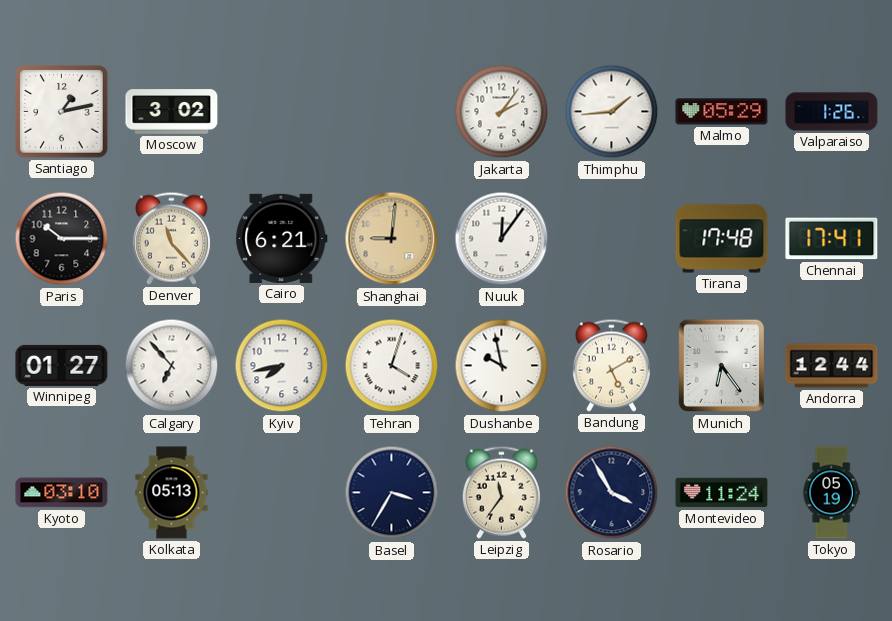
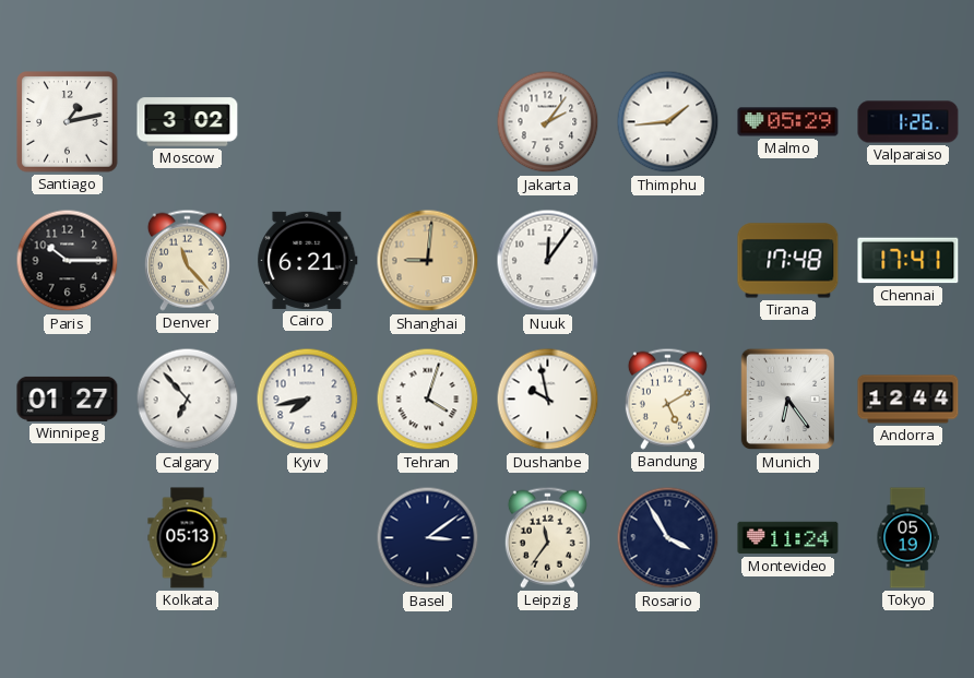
Kyoto: 03:10 -> none (62, 493)
Basel: 3:35 -> 3:09 (428, 538)
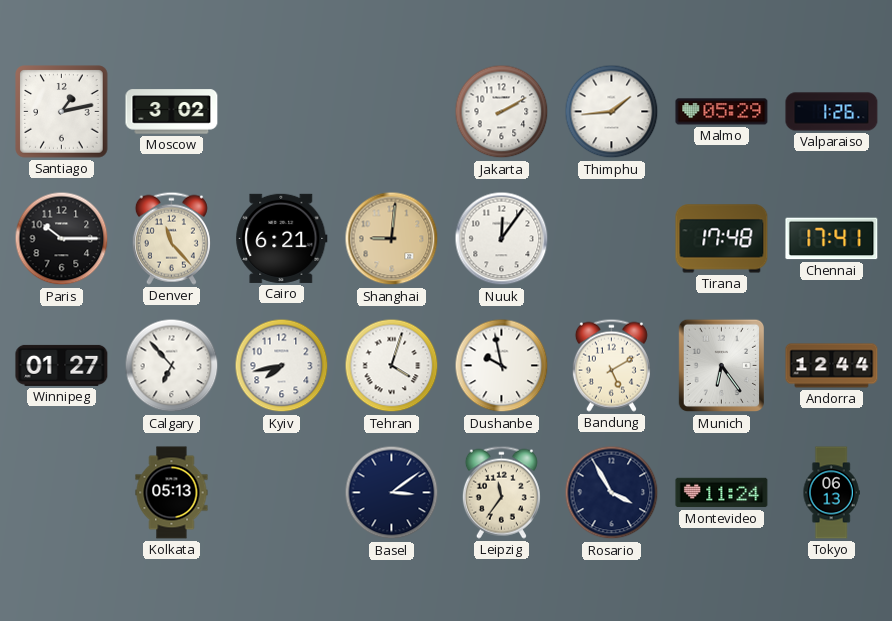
Jakarta: 2:06 -> 2:10 (502, 112)
Tokyo: 05:19 -> 06:13 (831, 493)
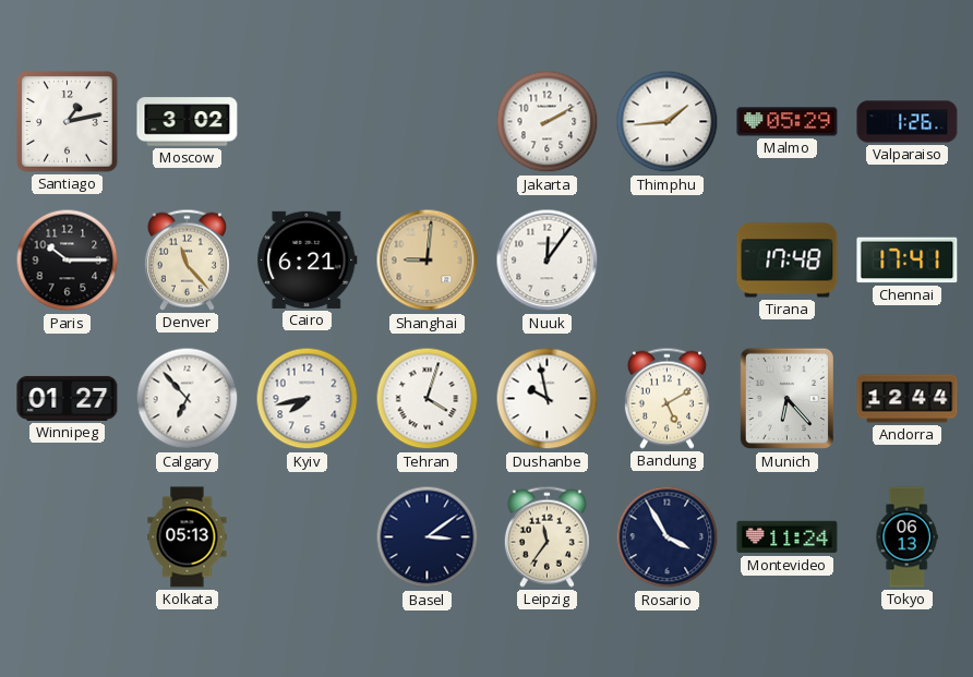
Munich: 6:24 -> 6:23 (786, 399)
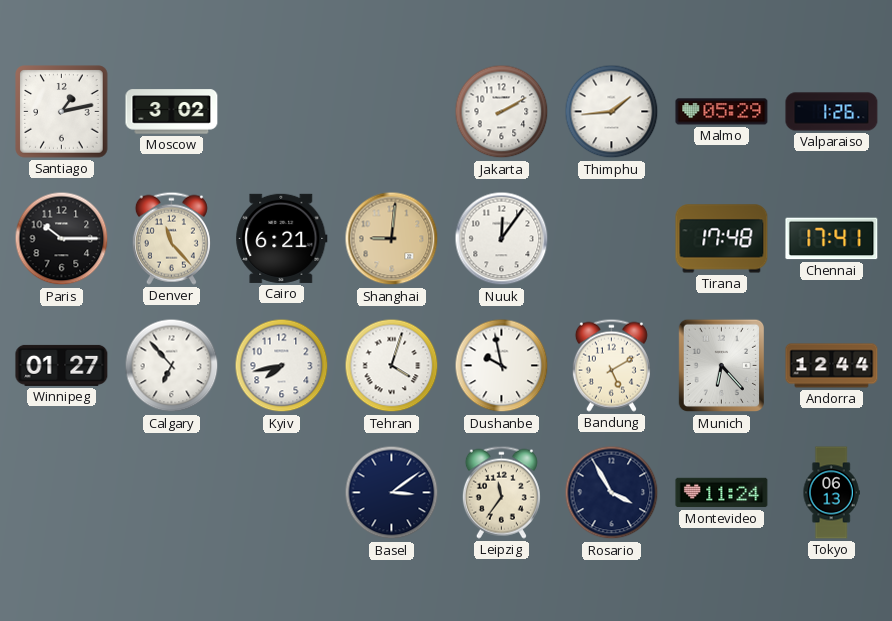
Kolkata: 05:13 -> none (188, 537)
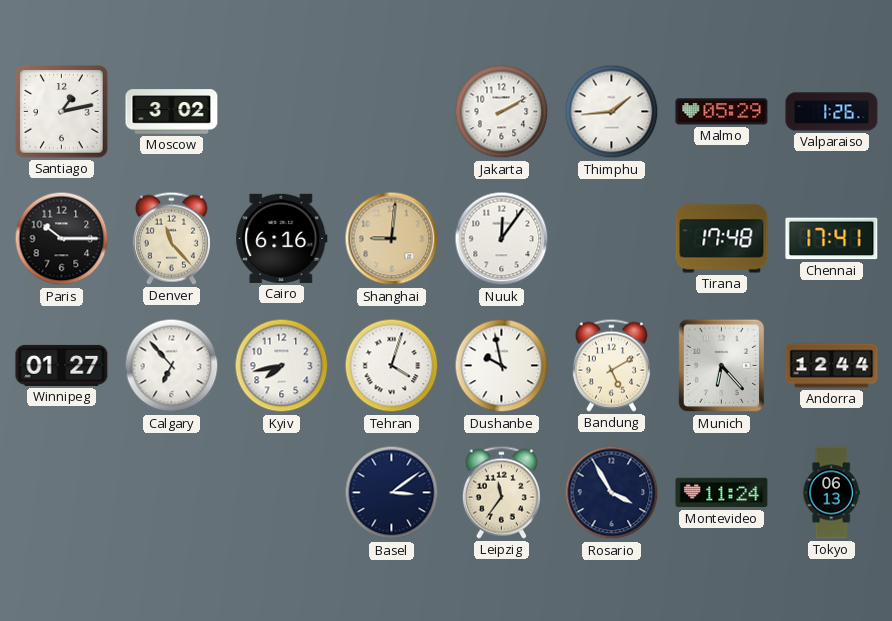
Cairo: 6:21 -> 6:16 (282, 238)
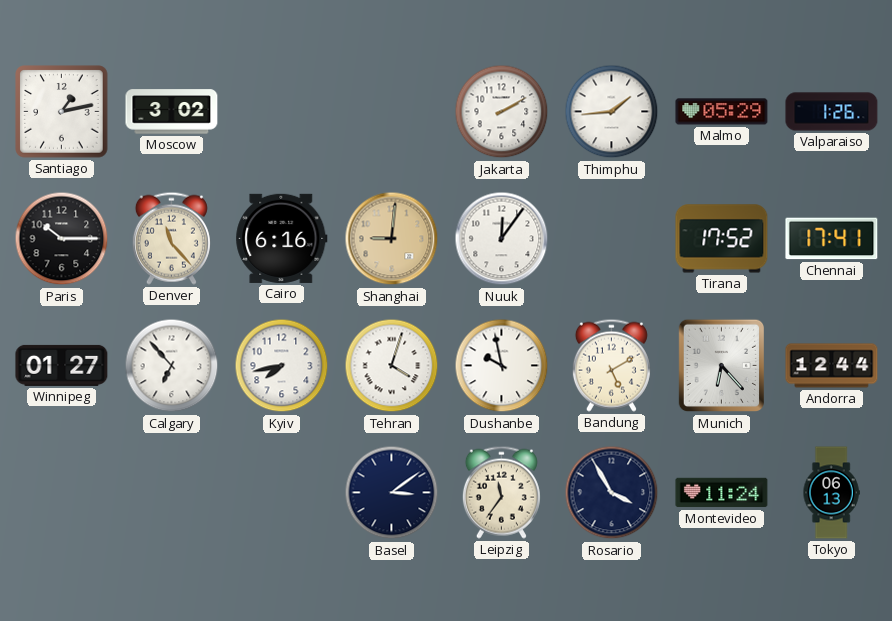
Tirana: 17:48 -> 17:52 (722, 239)
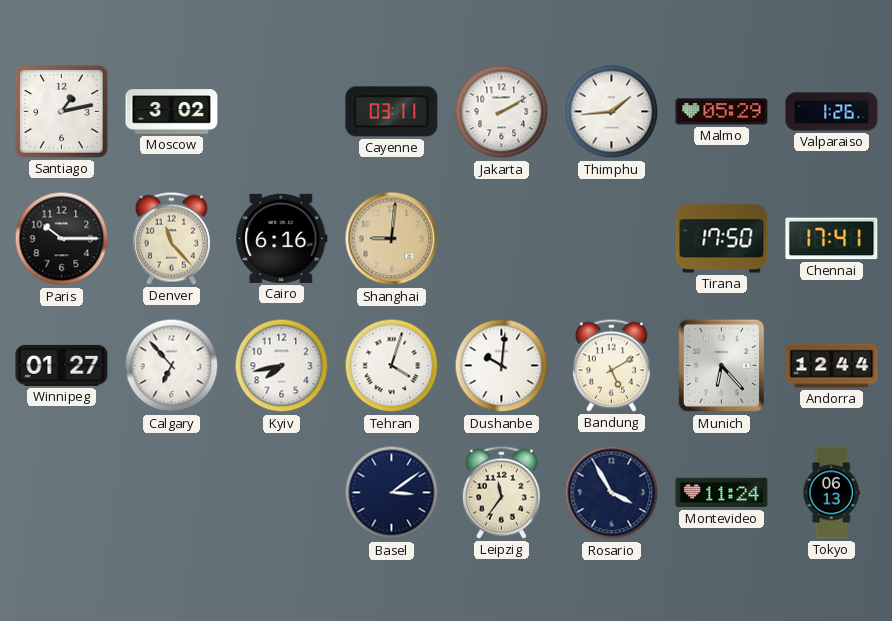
Cayenne: none -> 03:11 (392, 112)
Nuuk: 12:06 -> none (502, 239)
Tirana: 17:52 -> 17:50 (722, 239)
Dushanbe: 9:58 -> 10:01 (502, 366)
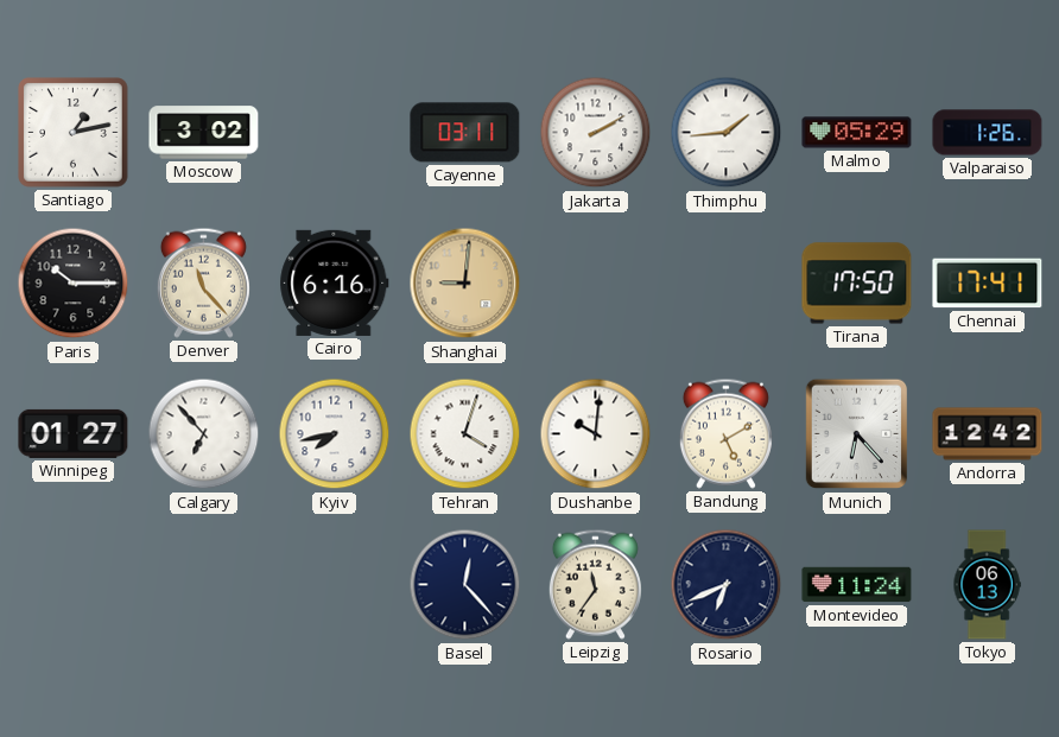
Andorra: 12:44 -> 12:42 (988, 434)
Basel: 3:09 -> 12:23 (465, 585)
Rosario: 3:55 -> 6:41 (727, 585)
